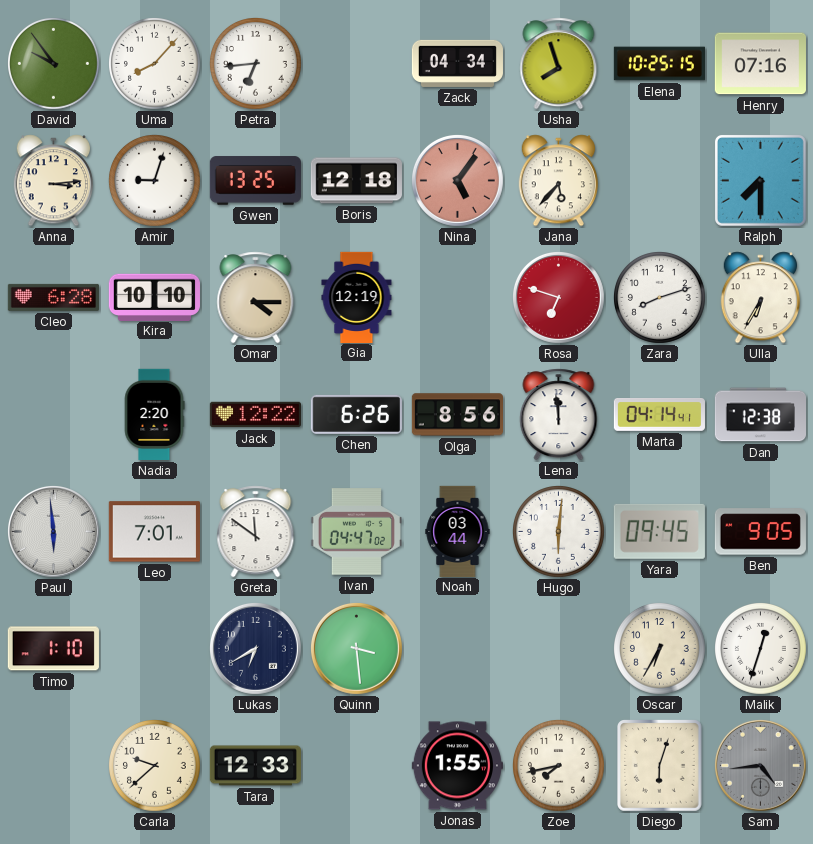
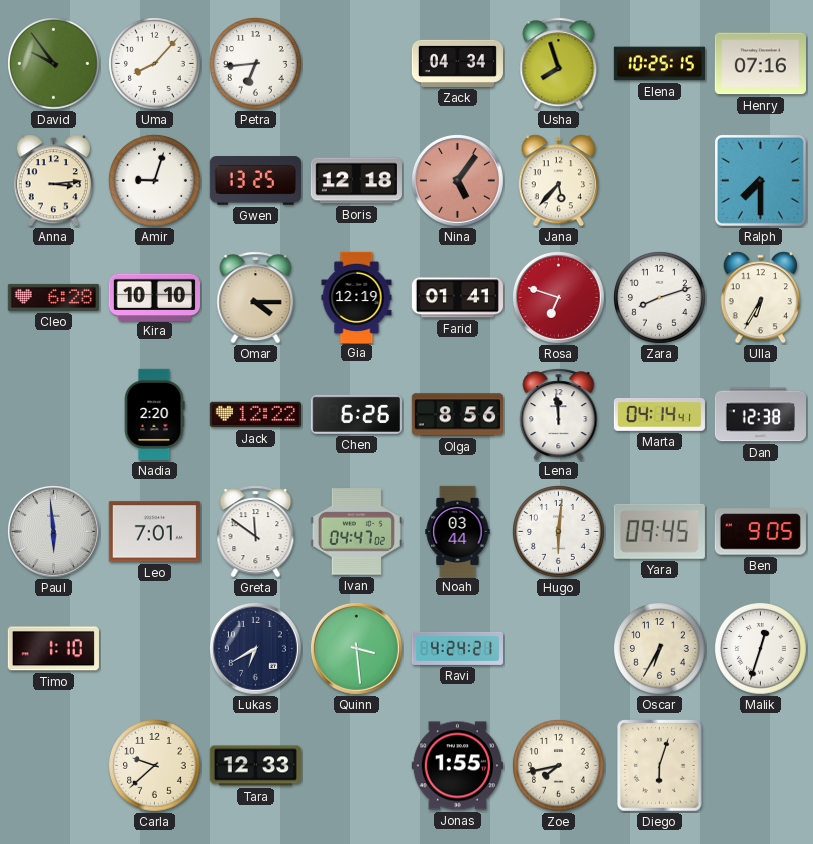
Farid: none -> 01:41 (457, 298)
Ravi: none -> 4:24 (457, 648)
Sam: 4:44 -> none (760, 765)
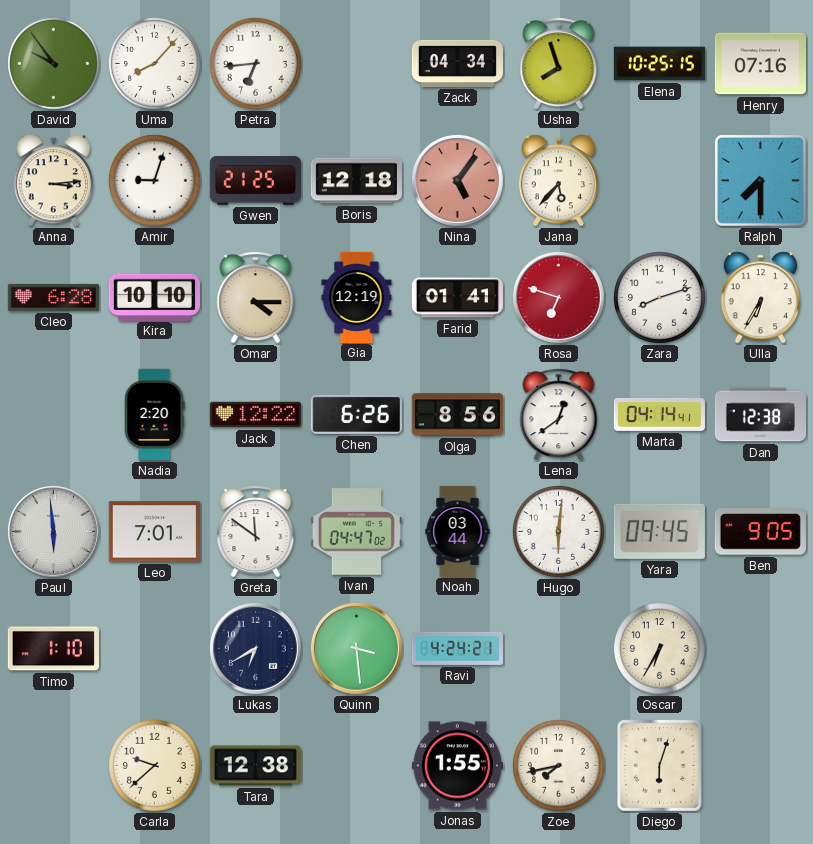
Gwen: 13:25 -> 21:25 (255, 181)
Lena: 11:59 -> 12:39 (559, 415)
Malik: 12:33 -> none (761, 649)
Tara: 12:33 -> 12:38 (255, 766)
